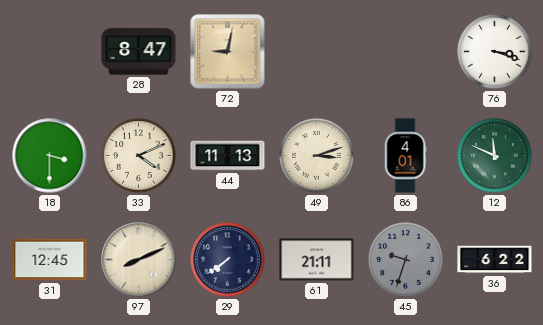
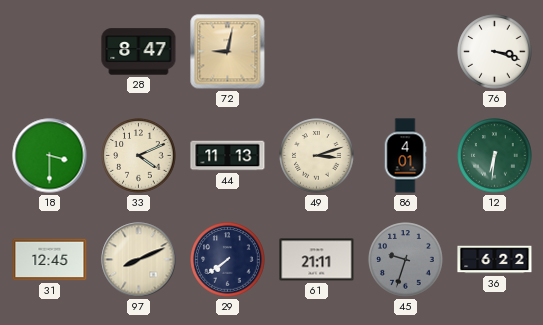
12: 11:49 -> 6:31 (495, 156)
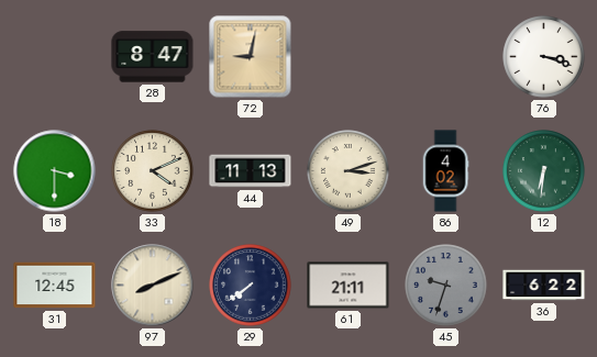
86: 4:01 -> 4:02 (445, 171)
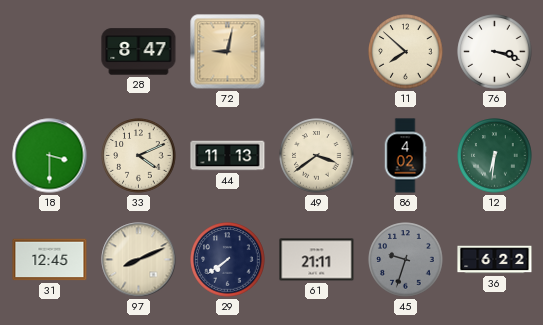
11: none -> 7:52 (406, 52)
49: 3:12 -> 3:39 (317, 156)
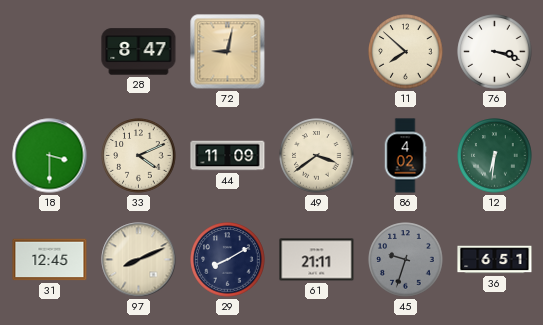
44: 11:13 -> 11:09 (228, 156)
29: 7:39 -> 8:10 (228, 260)
36: 6:22 -> 6:51 (495, 260)
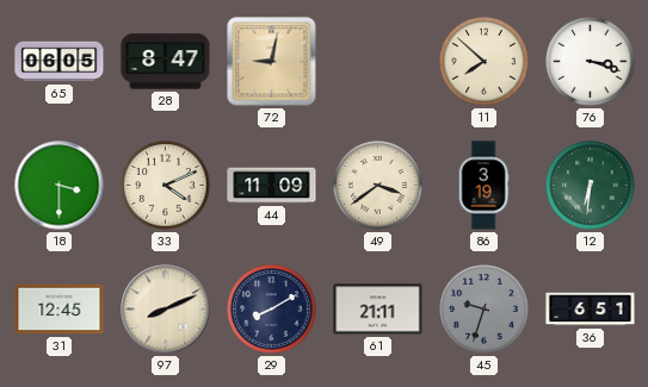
65: none -> 06:05 (60, 62)
86: 4:02 -> 3:19 (483, 186)
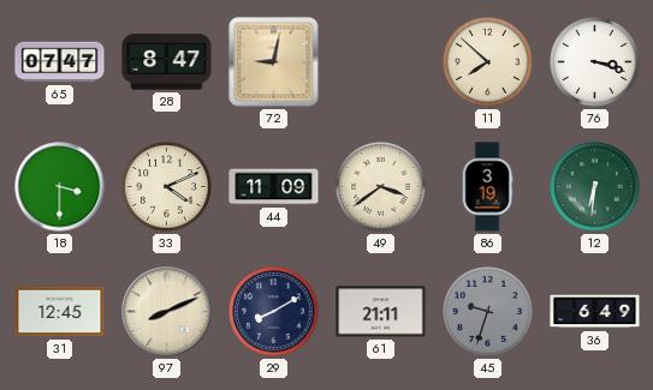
65: 06:05 -> 07:47 (60, 62)
36: 6:51 -> 6:49 (595, 312)
